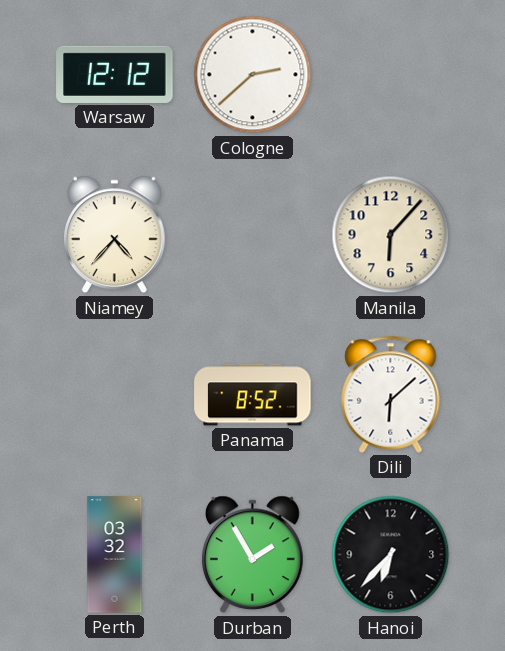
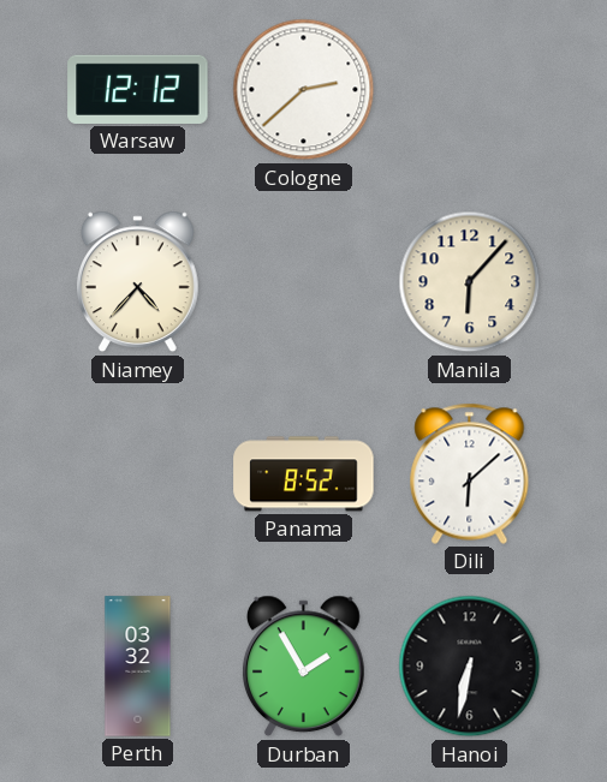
Hanoi: 6:37 -> 6:32 (470, 667)
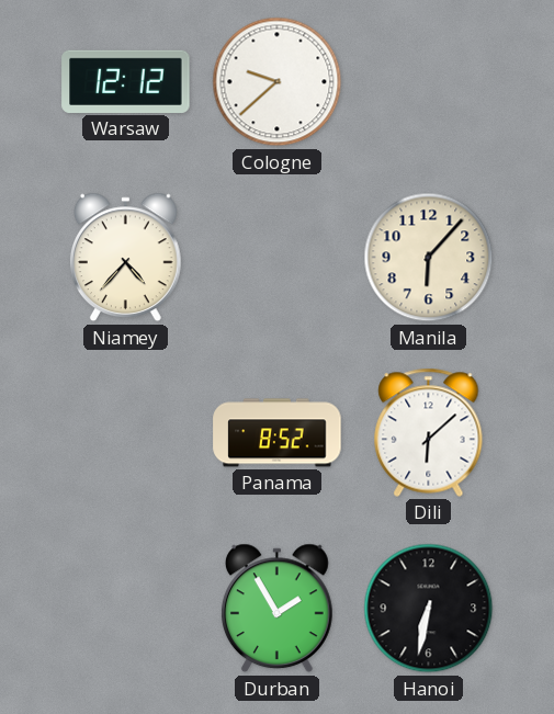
Cologne: 2:38 -> 9:38 (278, 82)
Perth: 03:32 -> none (138, 667)
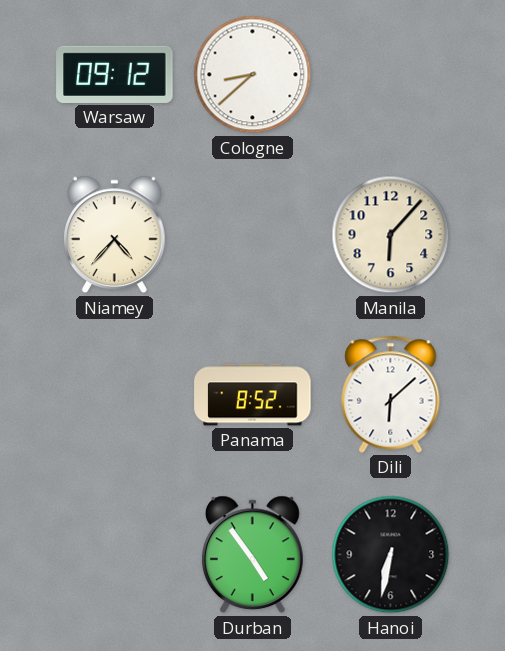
Warsaw: 12:12 -> 09:12 (115, 74)
Cologne: 9:38 -> 8:38 (253, 75)
Durban: 1:55 -> 4:54 (252, 555)
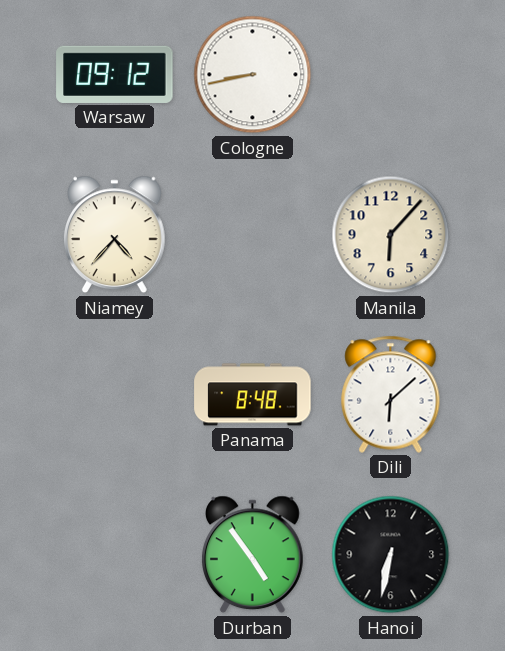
Cologne: 8:38 -> 8:43 (253, 75)
Panama: 8:52 -> 8:48 (253, 395)
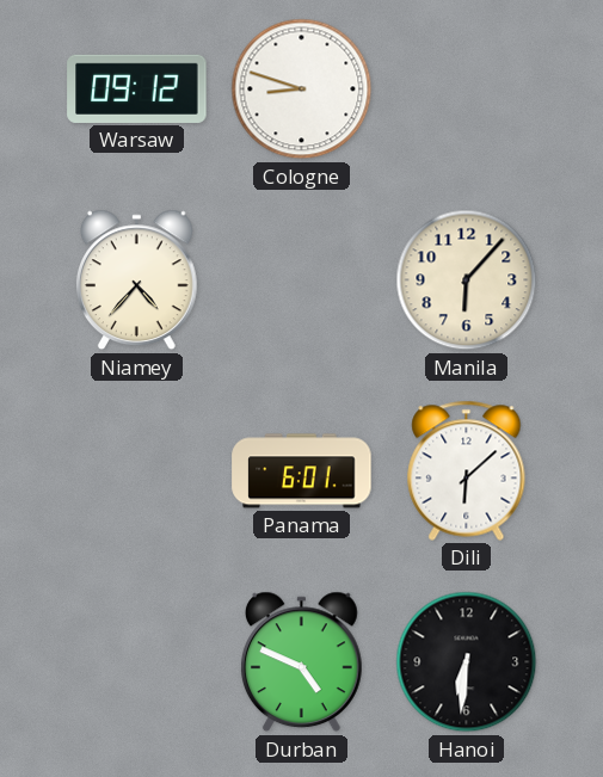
Cologne: 8:43 -> 8:48 (302, 90)
Panama: 8:48 -> 6:01 (302, 471)
Durban: 4:54 -> 4:49 (301, 662)
Hanoi: 6:32 -> 6:31 (467, 662)
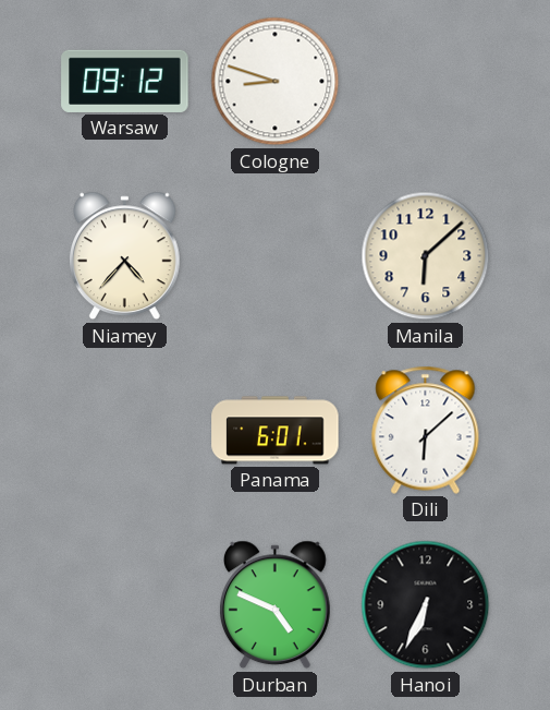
Manila: 6:07 -> 6:08 (426, 256)
Hanoi: 6:31 -> 6:34 (426, 605)
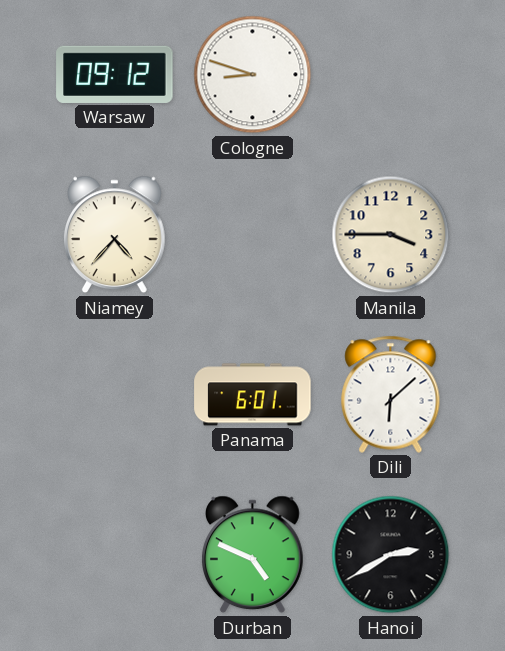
Manila: 6:08 -> 3:45 (391, 235)
Hanoi: 6:34 -> 2:40 (391, 555)
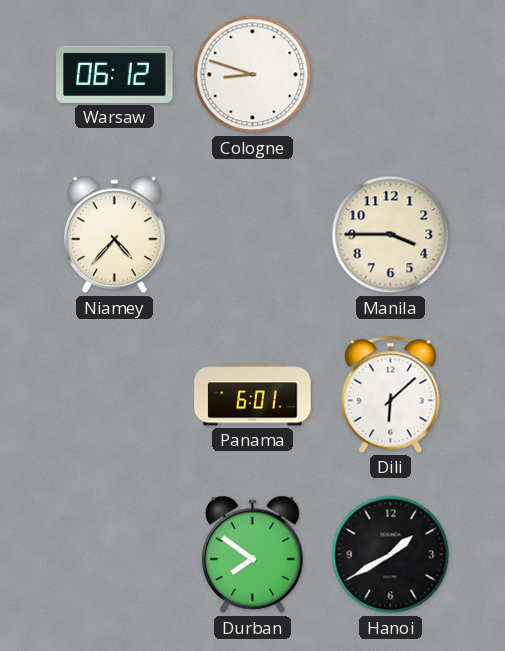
Warsaw: 09:12 -> 06:12 (115, 74)
Durban: 4:49 -> 7:51 (252, 555)
Hanoi: 2:40 -> 1:40 (391, 555)
